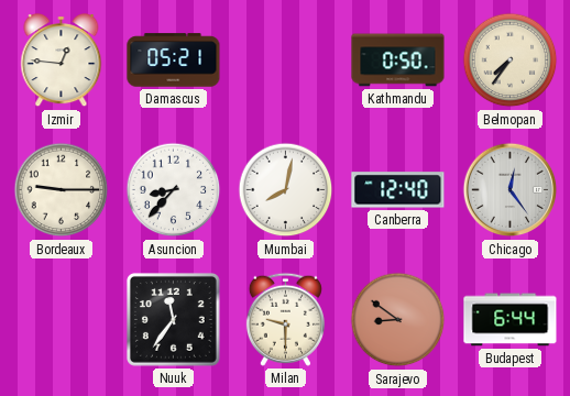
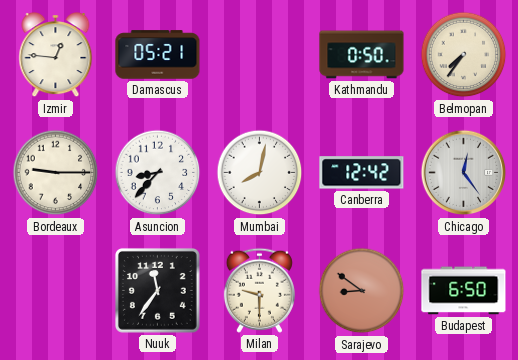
Canberra: 12:40 -> 12:42 (362, 173)
Budapest: 6:44 -> 6:50 (464, 291)
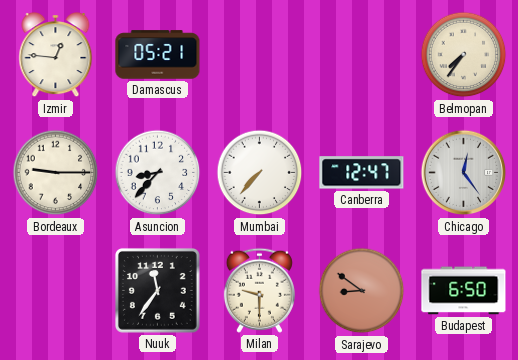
Kathmandu: 0:50 -> none (362, 55)
Mumbai: 8:02 -> 7:37 (260, 173)
Canberra: 12:42 -> 12:47 (362, 173)
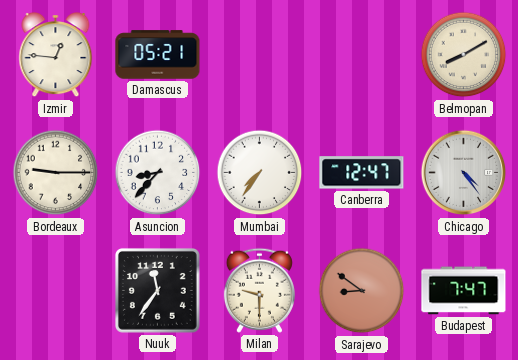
Belmopan: 7:36 -> 8:10 (464, 55)
Mumbai: 7:37 -> 7:36 (260, 173)
Chicago: 12:24 -> 4:24 (464, 173)
Budapest: 6:50 -> 7:47 (464, 291)
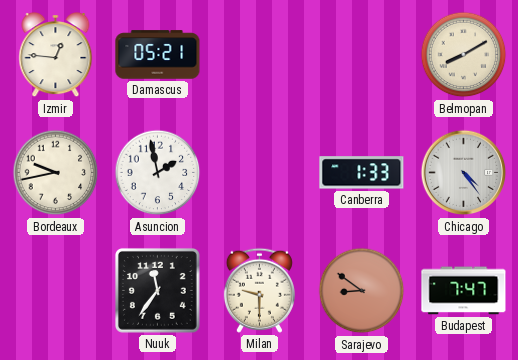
Bordeaux: 9:15 -> 9:43 (56, 173)
Asuncion: 8:37 -> 1:58 (158, 173)
Mumbai: 7:36 -> none (260, 173)
Canberra: 12:47 -> 1:33 (362, 173)
